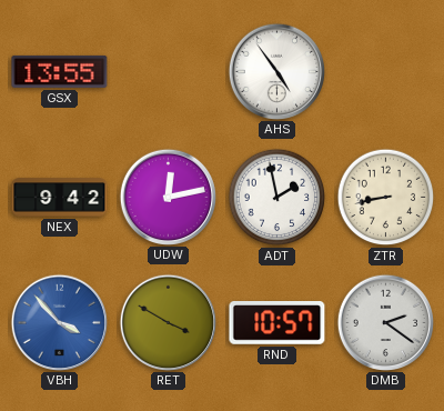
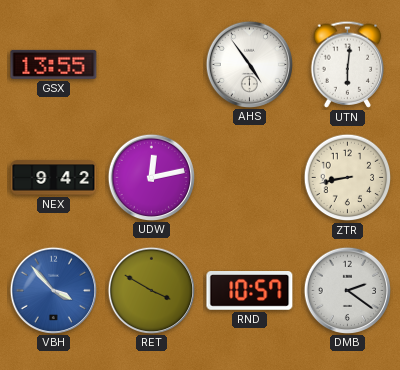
UTN: none -> 6:01 (348, 64)
ADT: 1:58 -> none (277, 198)
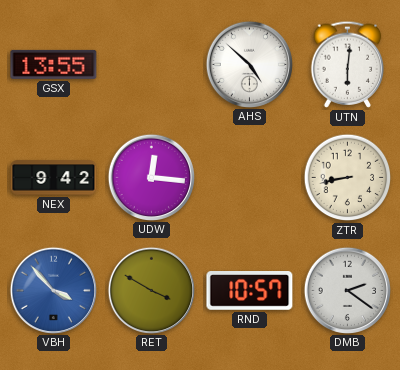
AHS: 4:54 -> 4:52 (249, 64)
UDW: 12:13 -> 12:16 (151, 177)
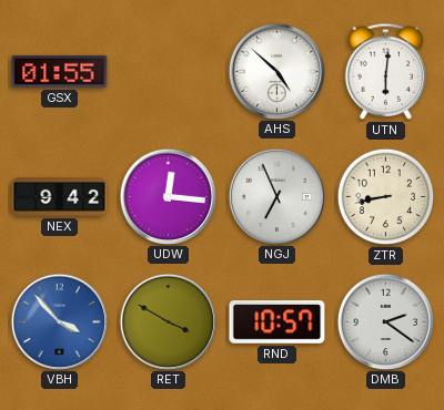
GSX: 13:55 -> 01:55 (60, 71)
NGJ: none -> 6:56 (276, 196)
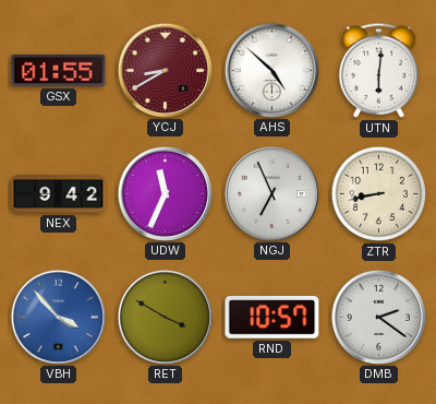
YCJ: none -> 8:40 (165, 70)
UDW: 12:16 -> 11:34 (165, 193)
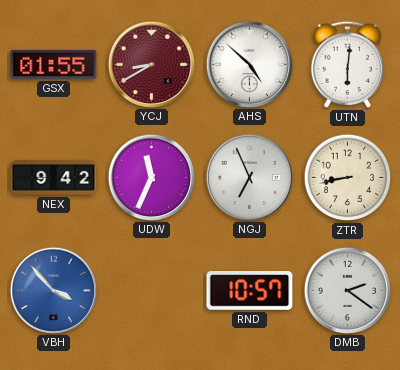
RET: 3:50 -> none (165, 317)
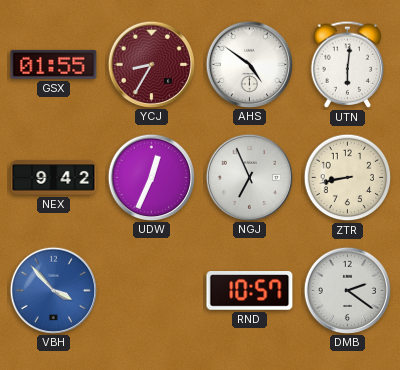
YCJ: 8:40 -> 8:35 (151, 64)
AHS: 4:52 -> 4:51 (249, 64)
UDW: 11:34 -> 12:34 (151, 177)
